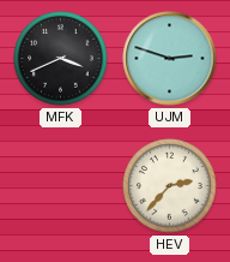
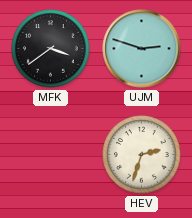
MFK: 3:41 -> 3:39 (51, 49)
HEV: 2:37 -> 2:33 (142, 155)
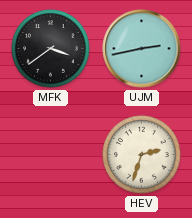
UJM: 2:48 -> 2:43 (142, 49)
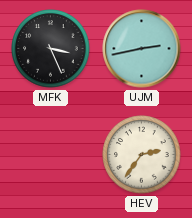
MFK: 3:39 -> 3:26 (51, 49)
HEV: 2:33 -> 2:36 (142, 155)
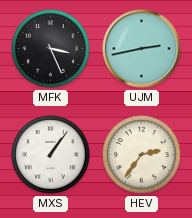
MXS: none -> 1:06 (51, 155)
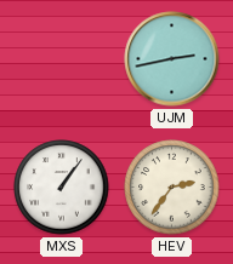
MFK: 3:26 -> none (51, 49)
